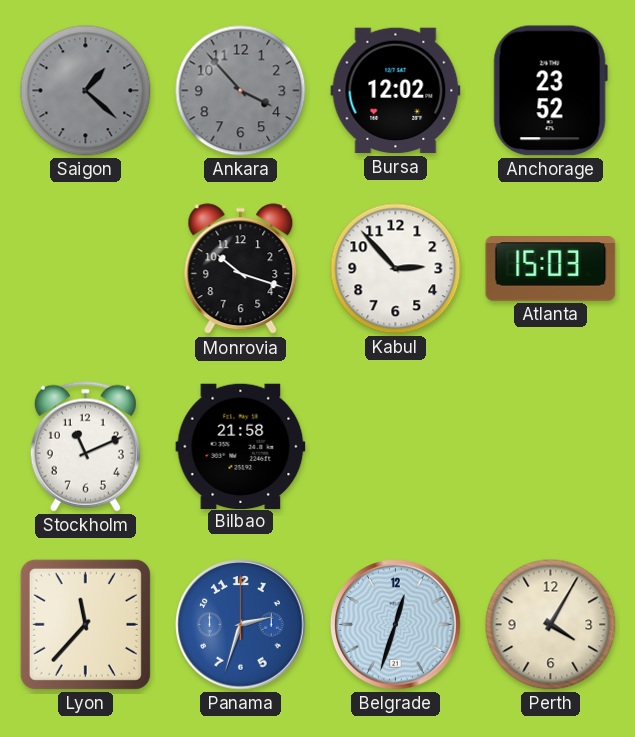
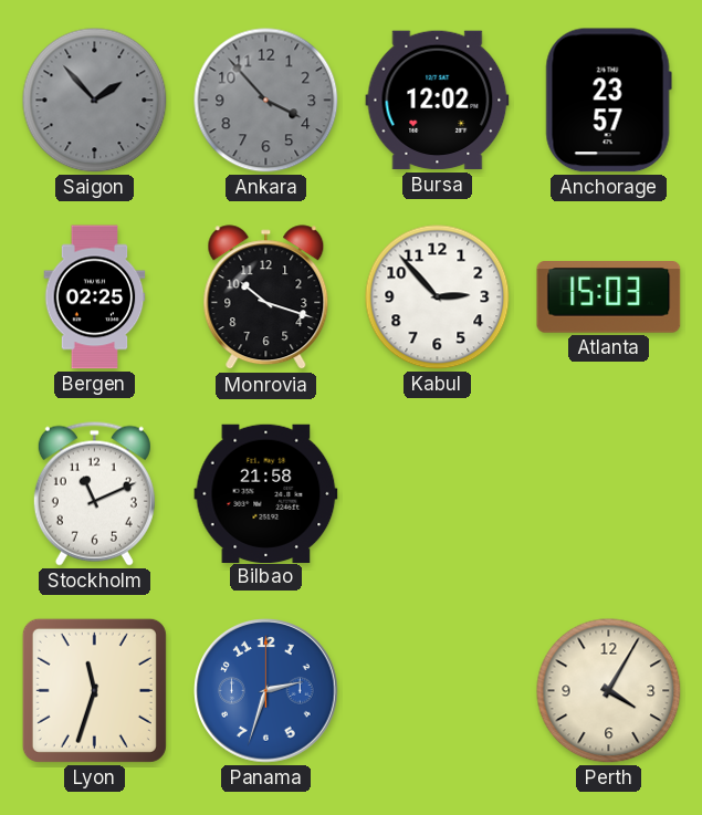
Saigon: 1:22 -> 1:53 (95, 101)
Anchorage: 23:52 -> 23:57 (608, 101)
Bergen: none -> 02:25 (95, 297)
Lyon: 11:37 -> 11:33 (94, 690)
Belgrade: 12:33 -> none (396, 625)
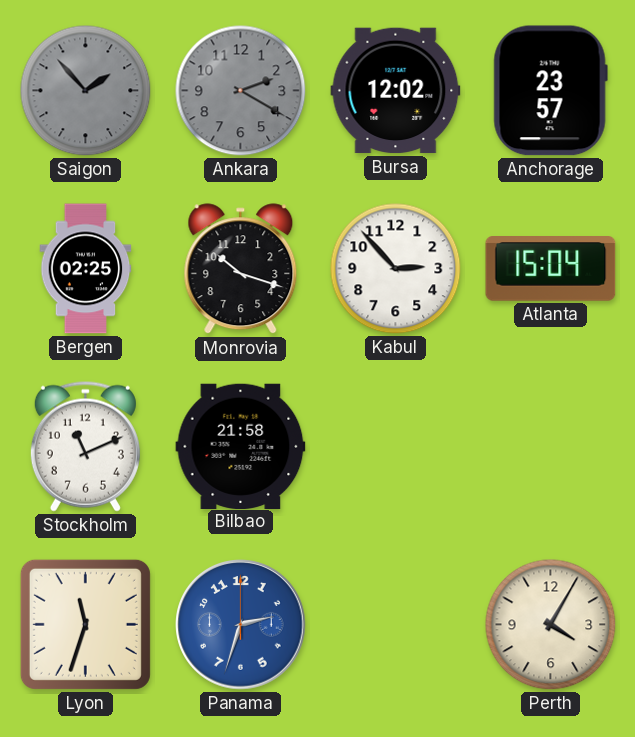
Ankara: 3:53 -> 2:20 (241, 91)
Atlanta: 15:03 -> 15:04 (551, 269)
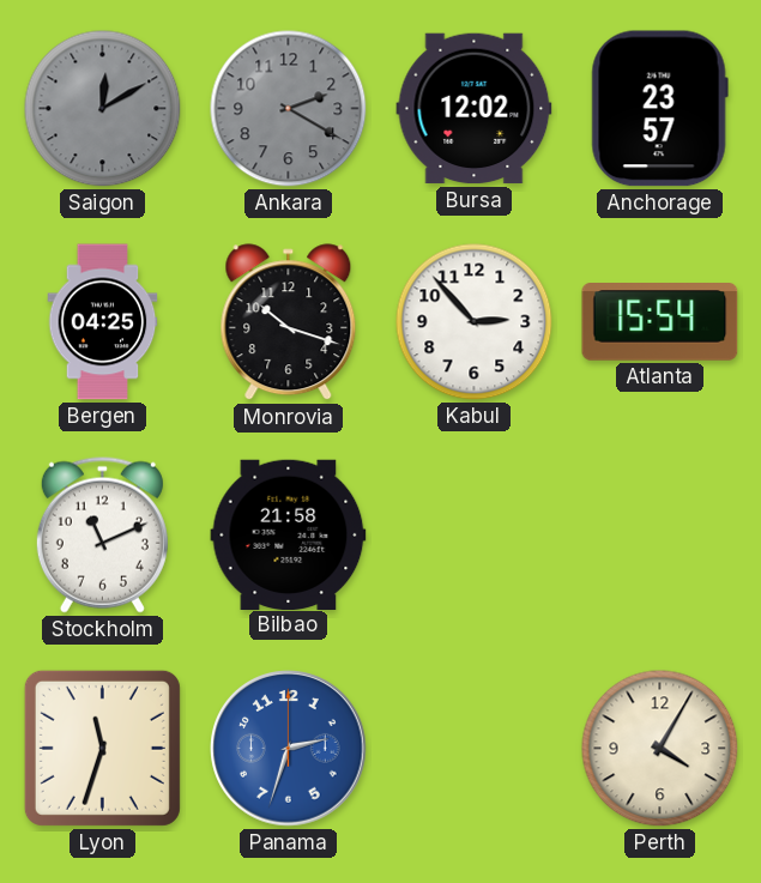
Saigon: 1:53 -> 12:10 (103, 109)
Bergen: 02:25 -> 04:25 (103, 322)
Atlanta: 15:04 -> 15:54 (660, 322)
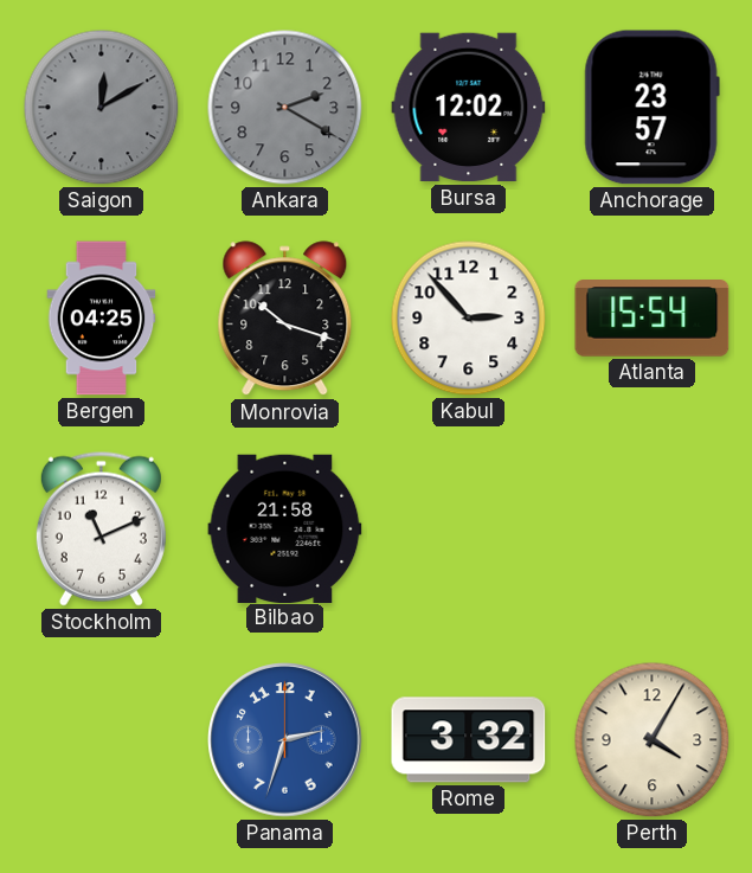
Lyon: 11:33 -> none (102, 748)
Rome: none -> 3:32 (469, 740)
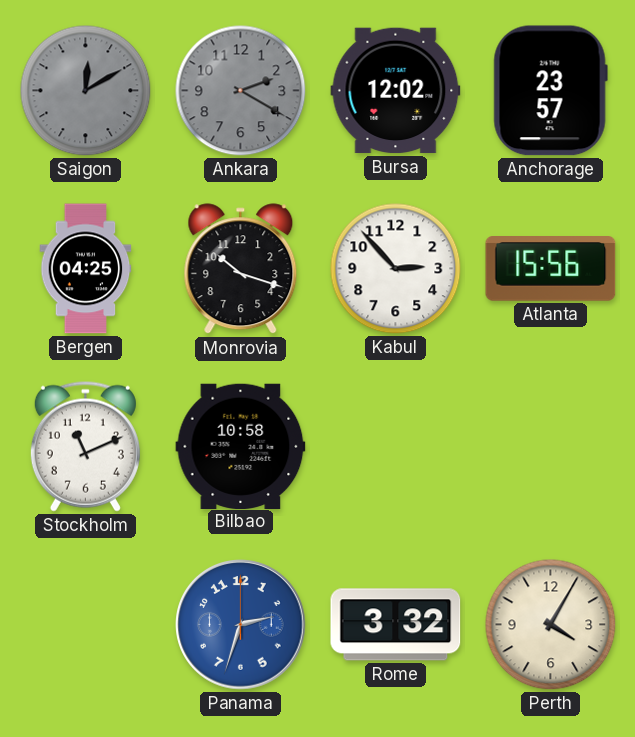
Atlanta: 15:54 -> 15:56 (551, 269)
Bilbao: 21:58 -> 10:58 (241, 446)
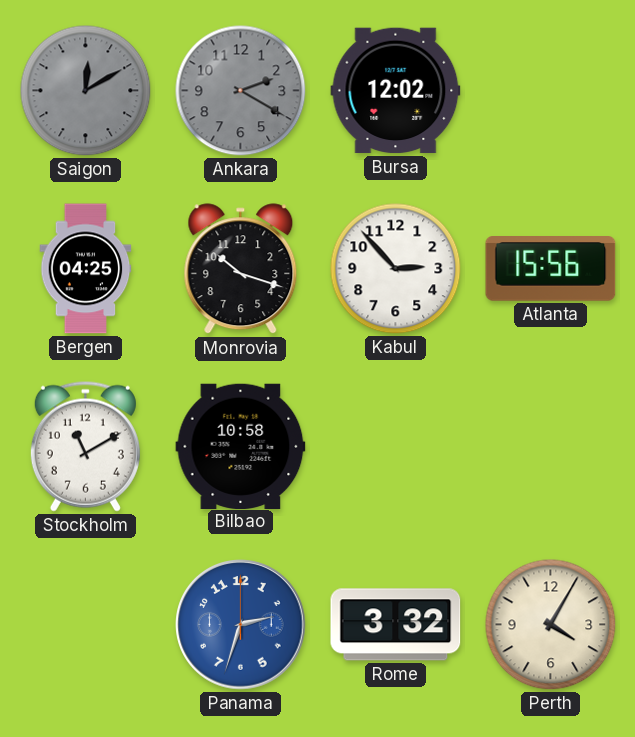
Anchorage: 23:57 -> none (550, 91)
Stockholm: 11:11 -> 11:10 (85, 446)
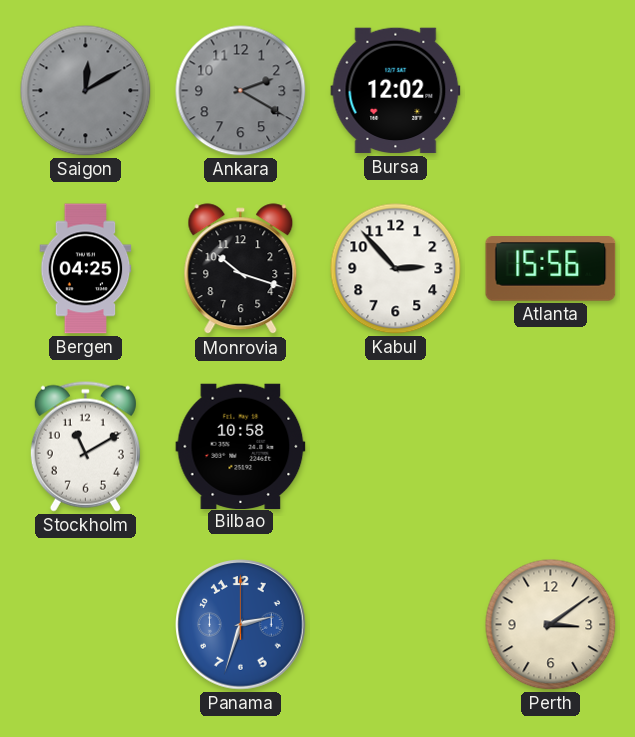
Rome: 3:32 -> none (396, 625)
Perth: 4:05 -> 3:09 (551, 625)
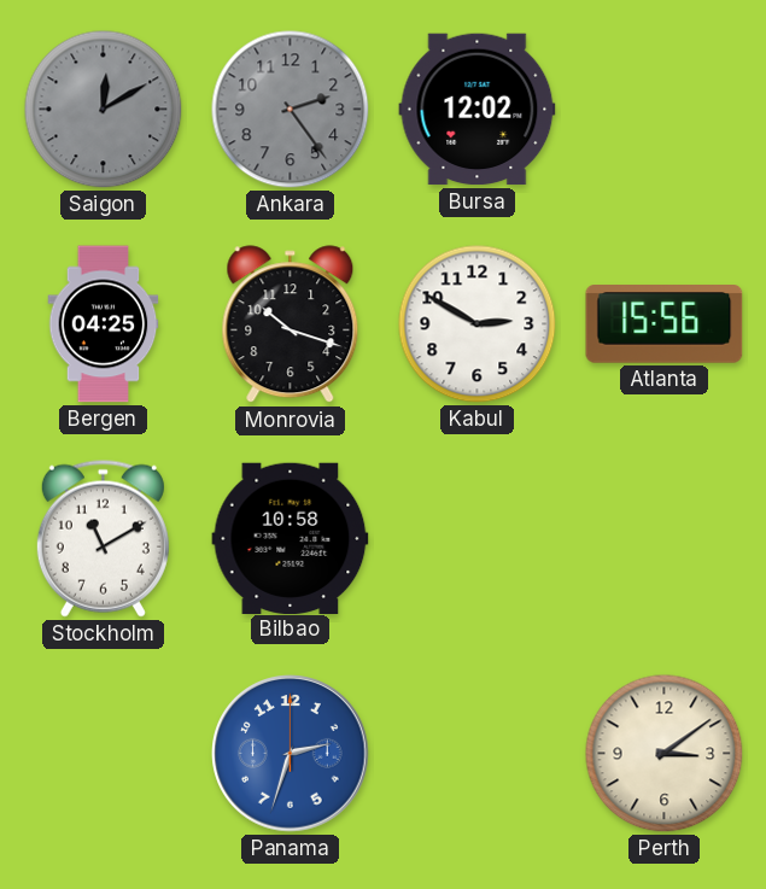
Ankara: 2:20 -> 2:24 (291, 110)
Kabul: 2:53 -> 2:50 (478, 324)
